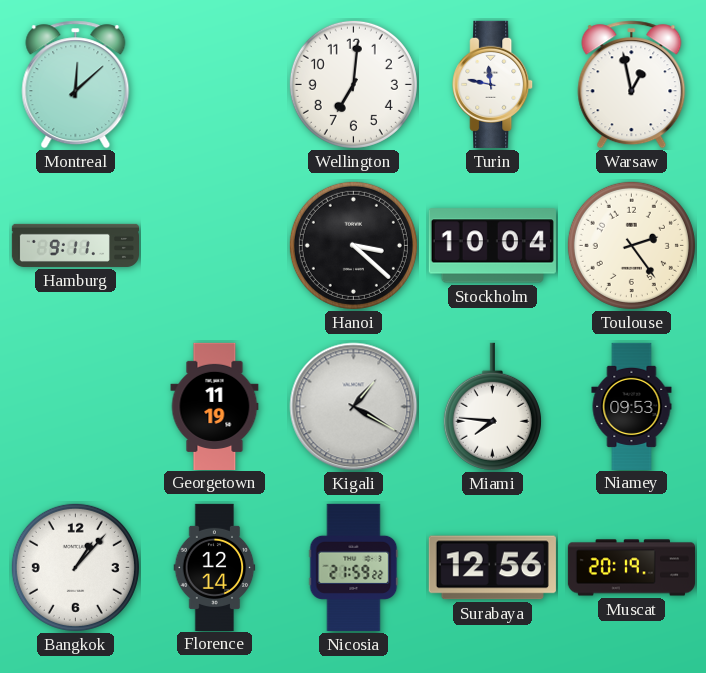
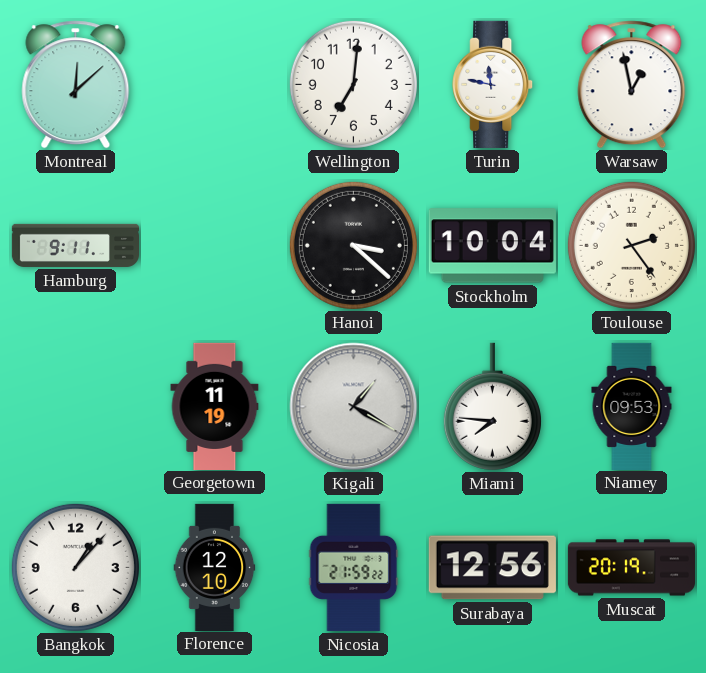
Florence: 12:14 -> 12:10 (215, 567)
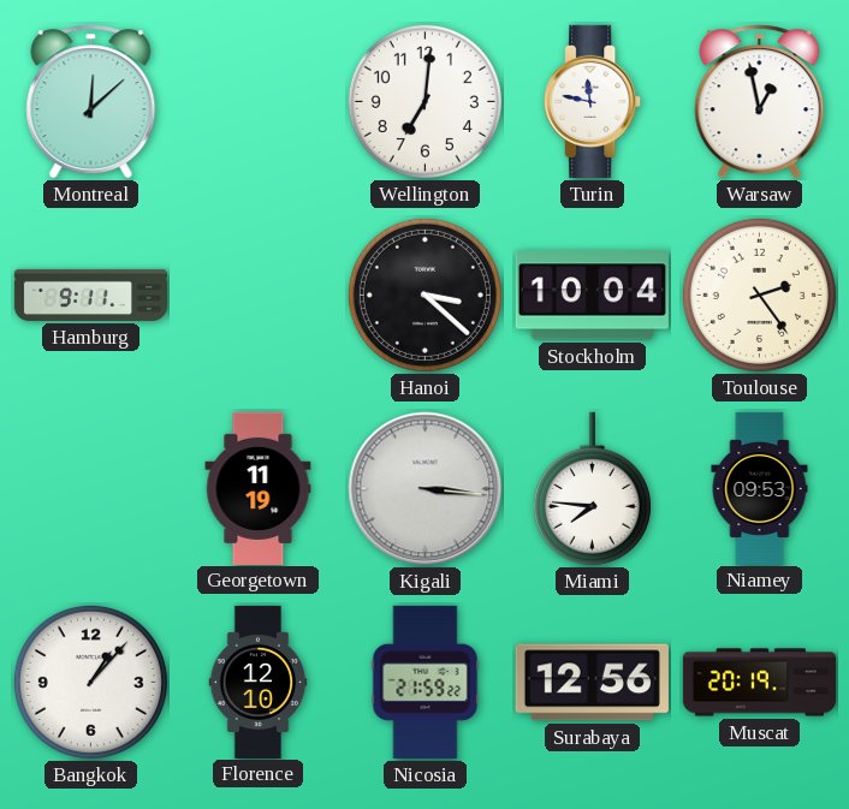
Kigali: 1:20 -> 3:16 (426, 489)
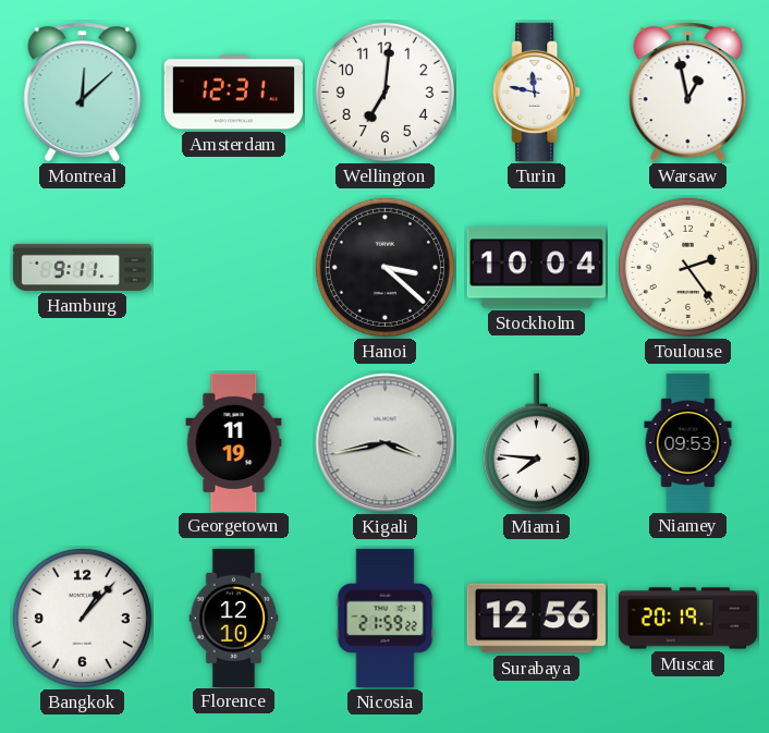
Amsterdam: none -> 12:31 (233, 93)
Kigali: 3:16 -> 3:43 (386, 443)
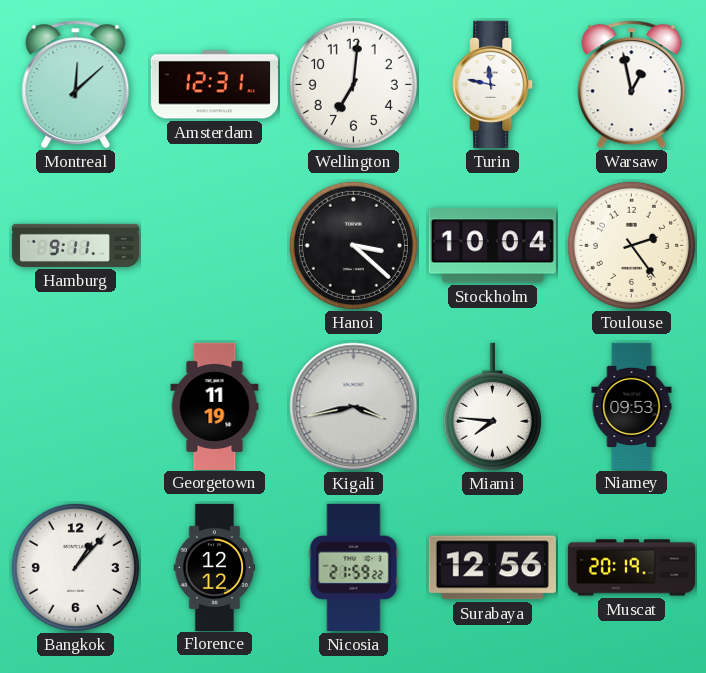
Florence: 12:10 -> 12:12 (215, 567)
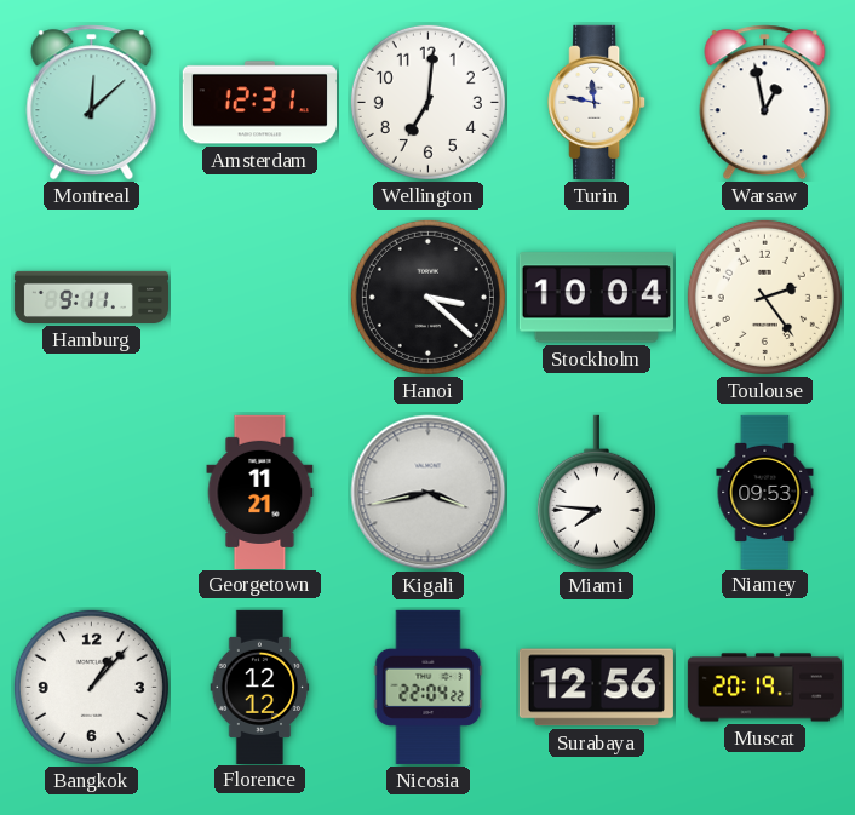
Georgetown: 11:19 -> 11:21 (260, 492)
Nicosia: 21:59 -> 22:04 (429, 687)
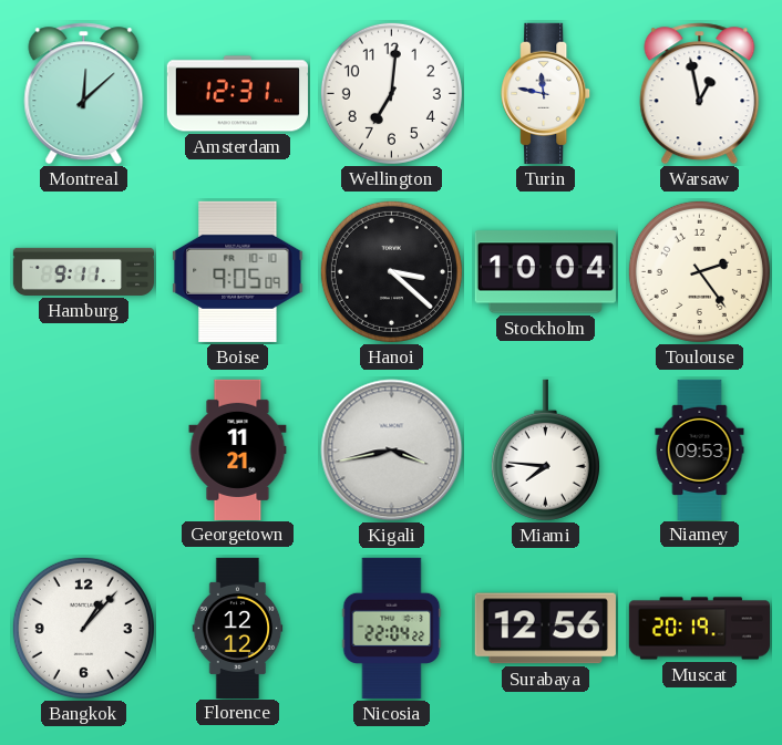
Boise: none -> 9:05 (238, 271)
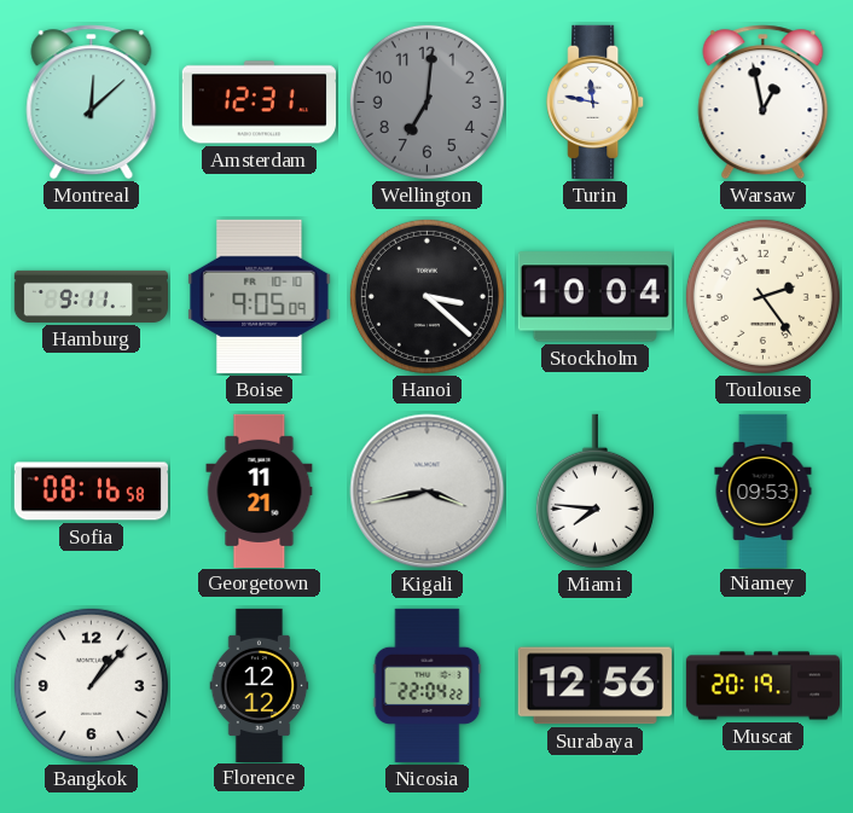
Wellington dial: white -> grey (426, 101)
Sofia: none -> 08:16 (91, 492)
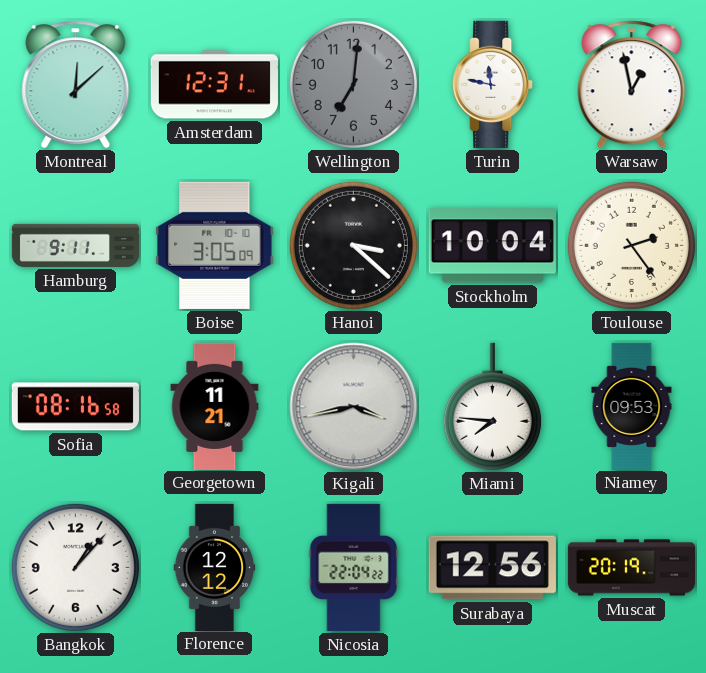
Boise: 9:05 -> 3:05 (215, 245)
